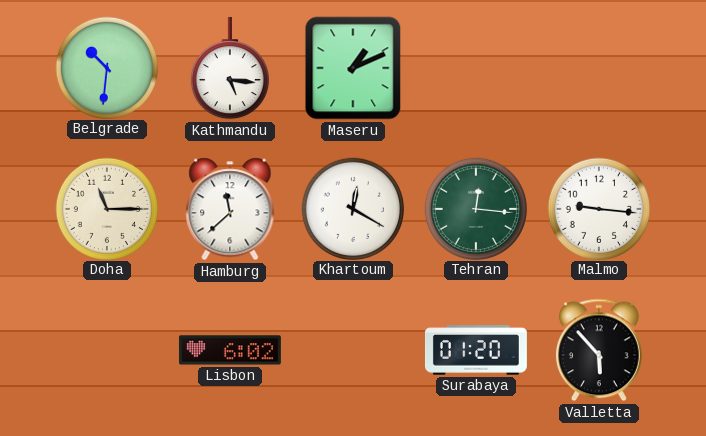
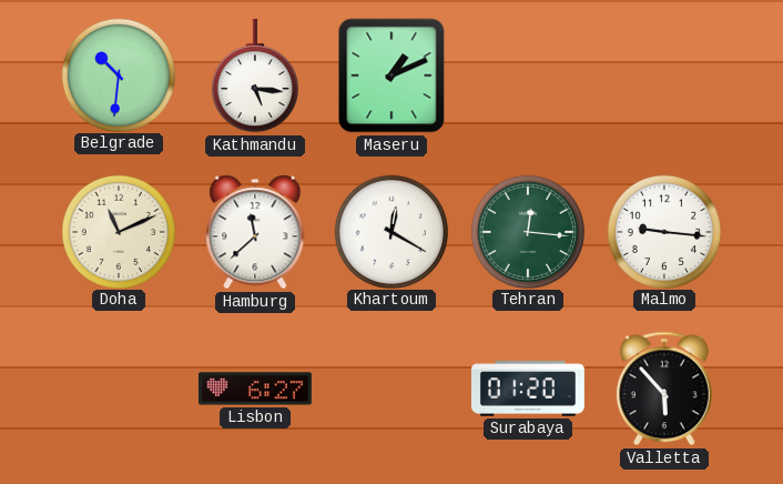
Doha: 11:15 -> 11:11 (118, 231)
Lisbon: 6:02 -> 6:27 (255, 389)
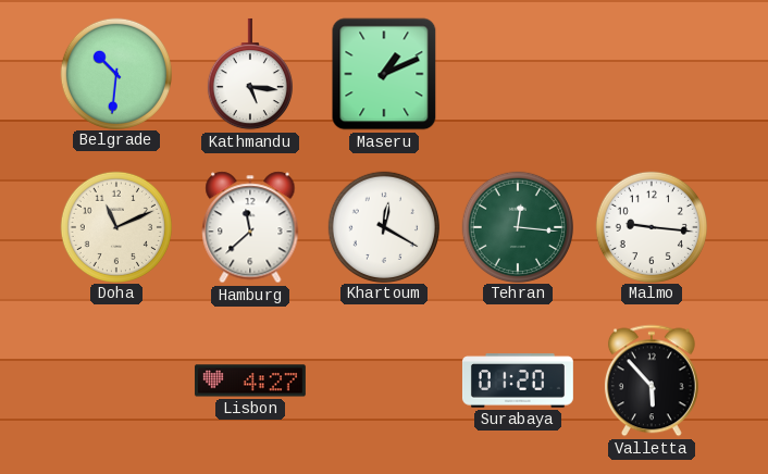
Lisbon: 6:27 -> 4:27 (250, 381)
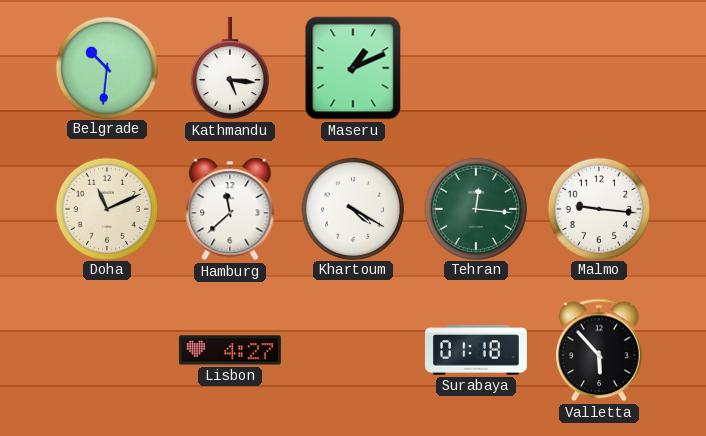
Khartoum: 12:20 -> 4:20 (352, 208)
Surabaya: 01:20 -> 01:18 (476, 350)
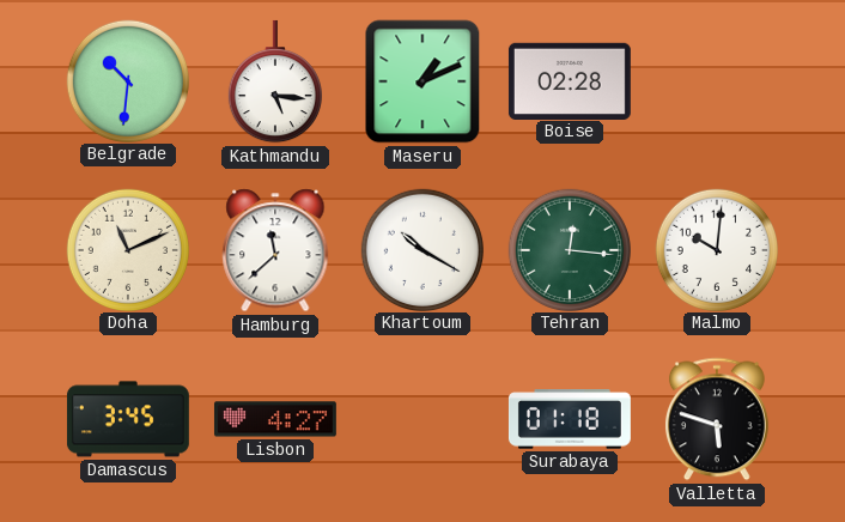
Boise: none -> 02:28 (570, 80)
Khartoum: 4:20 -> 10:20 (421, 249)
Malmo: 9:16 -> 10:01 (716, 249)
Damascus: none -> 3:45 (128, 419)
Valletta: 5:53 -> 5:48 (717, 419)
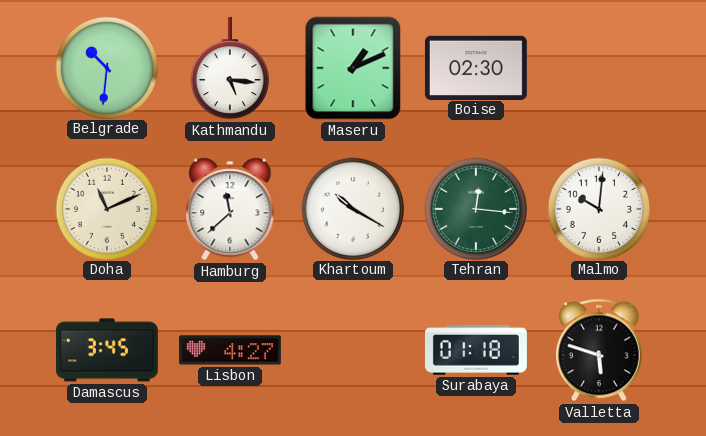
Boise: 02:28 -> 02:30 (476, 67)
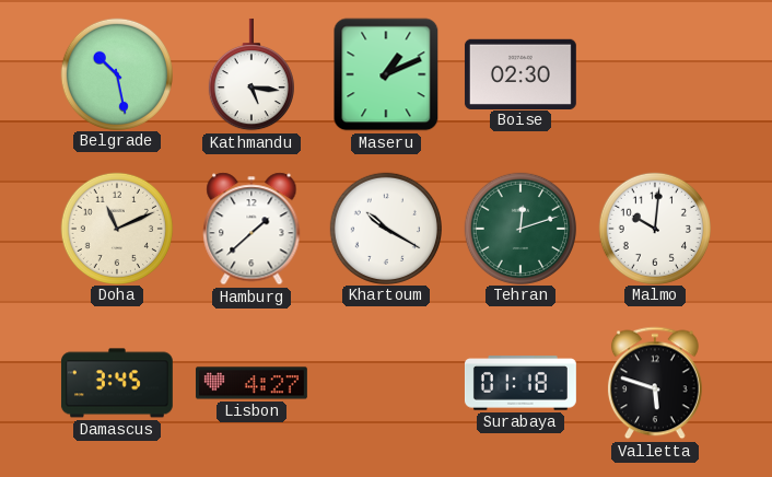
Belgrade: 10:31 -> 10:28 (116, 73)
Hamburg: 11:38 -> 1:38 (252, 229)
Tehran: 12:16 -> 12:12 (519, 228)
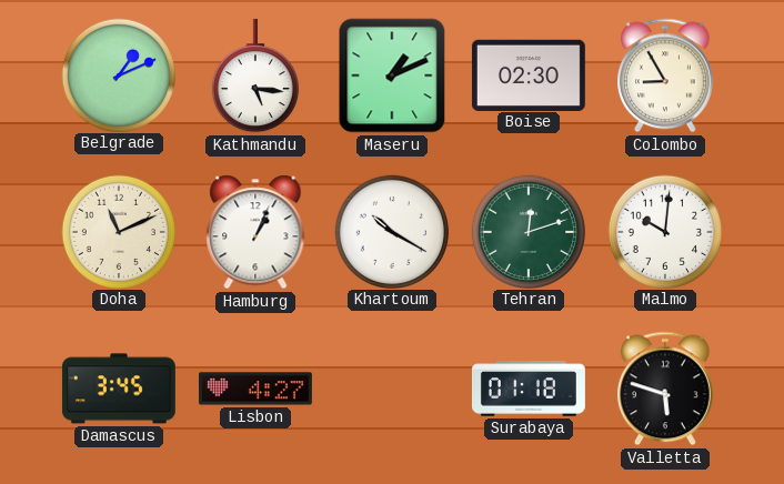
Belgrade: 10:28 -> 1:11 (118, 74)
Colombo: none -> 8:55 (665, 75)
Hamburg: 1:38 -> 1:04 (255, 232)
